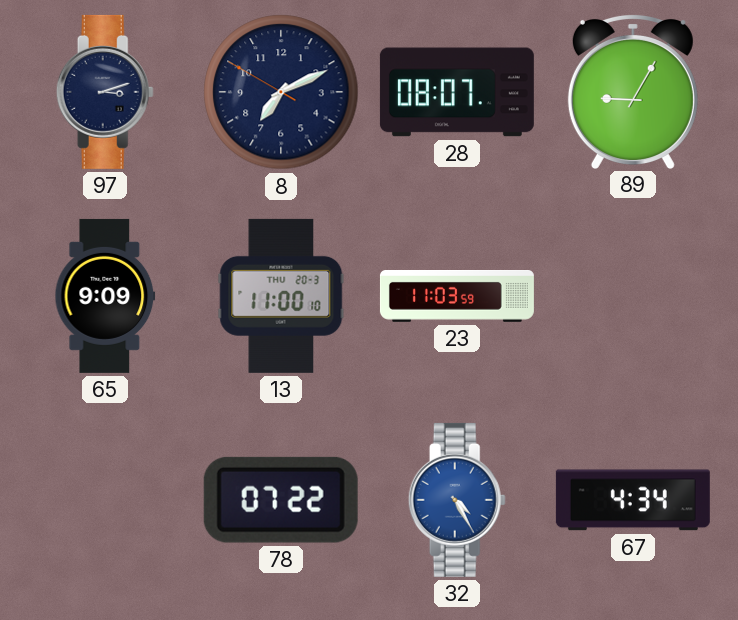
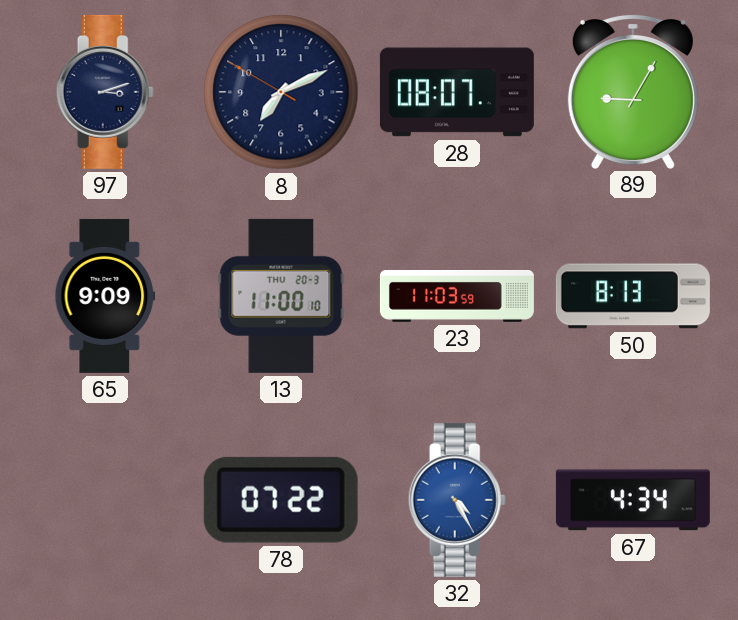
50: none -> 8:13 (633, 296)
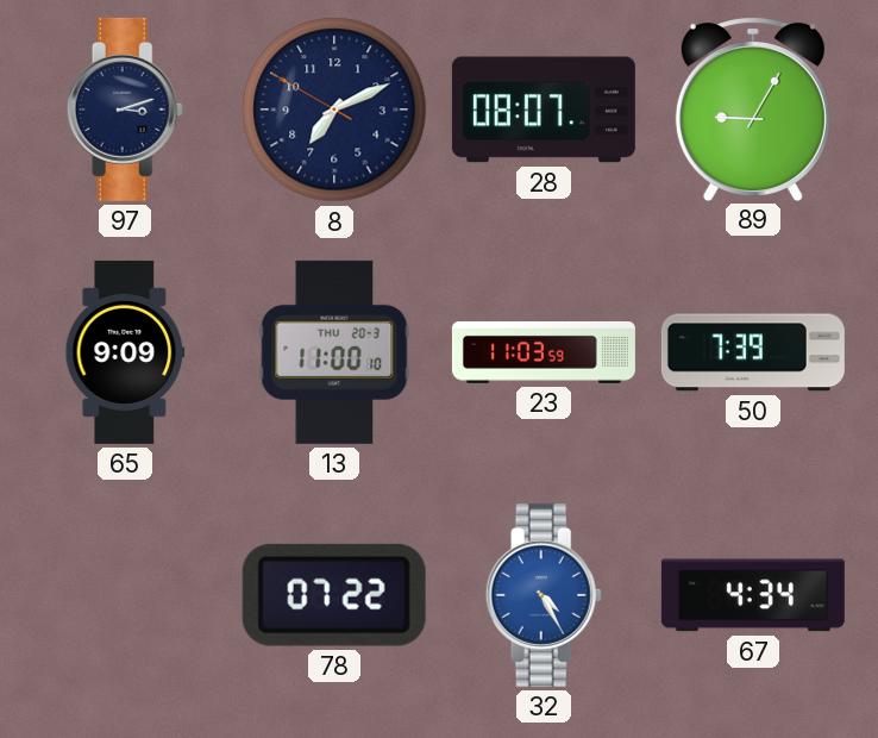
50: 8:13 -> 7:39 (753, 352)
